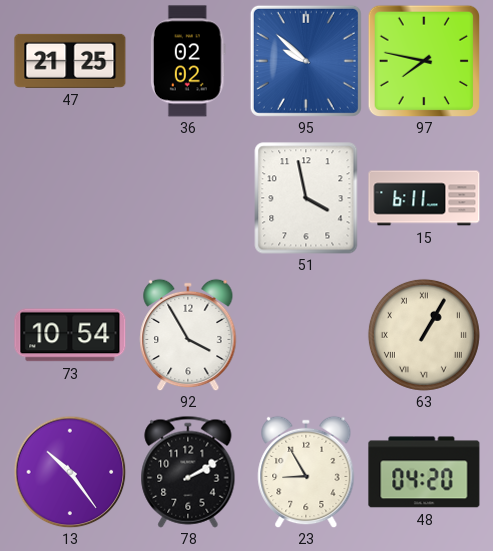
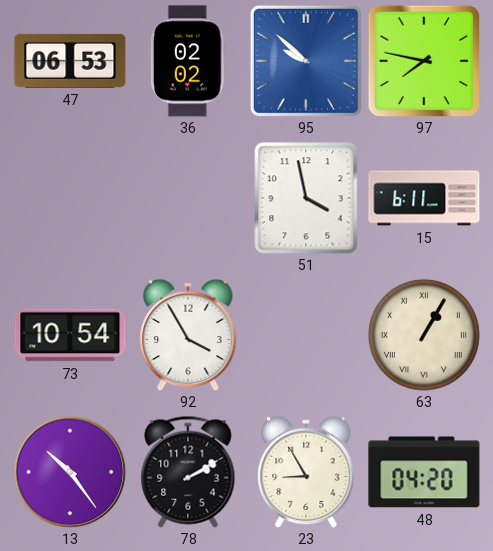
47: 21:25 -> 06:53 (70, 61)
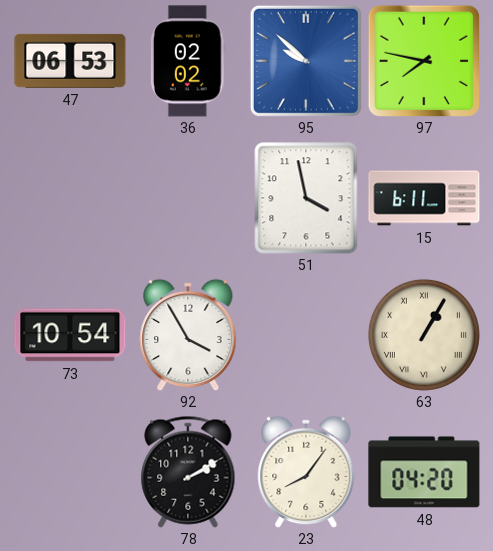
13: 10:24 -> none (70, 472)
23: 8:55 -> 8:06 (306, 472)
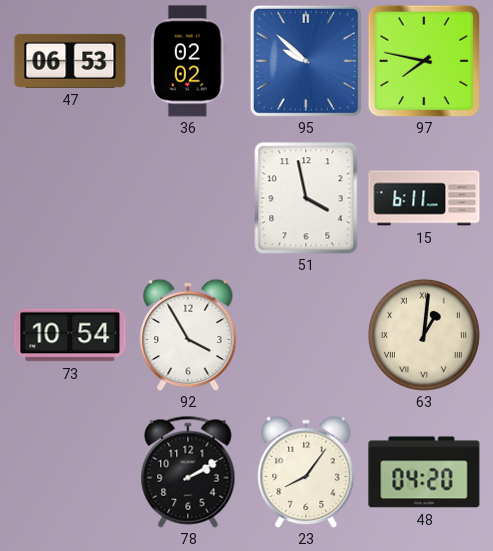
63: 1:05 -> 1:01 (424, 335)
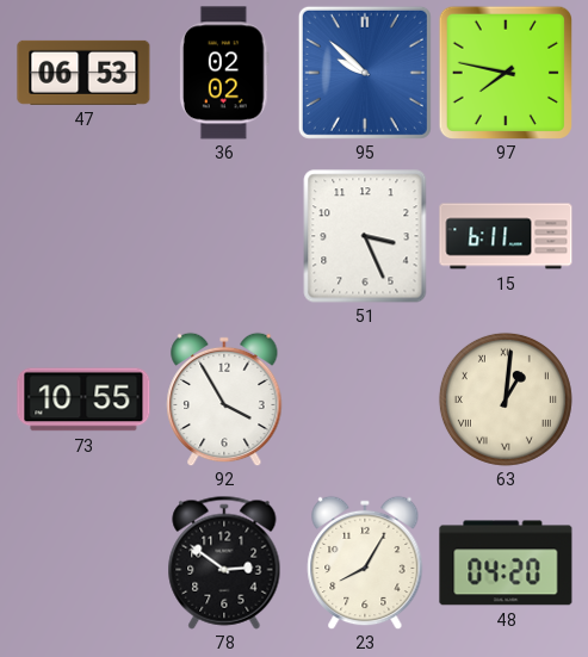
51: 3:58 -> 3:26 (365, 236)
73: 10:54 -> 10:55 (83, 399)
78: 2:10 -> 2:51 (224, 563)
23: 8:06 -> 8:05 (365, 563)
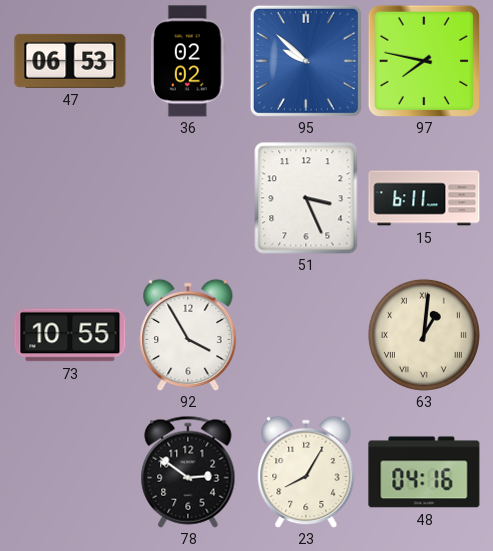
48: 04:20 -> 04:16 (424, 472)
